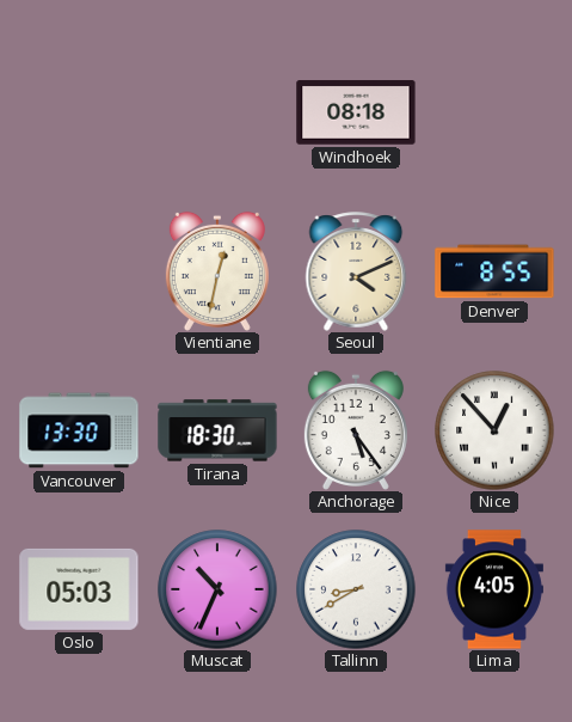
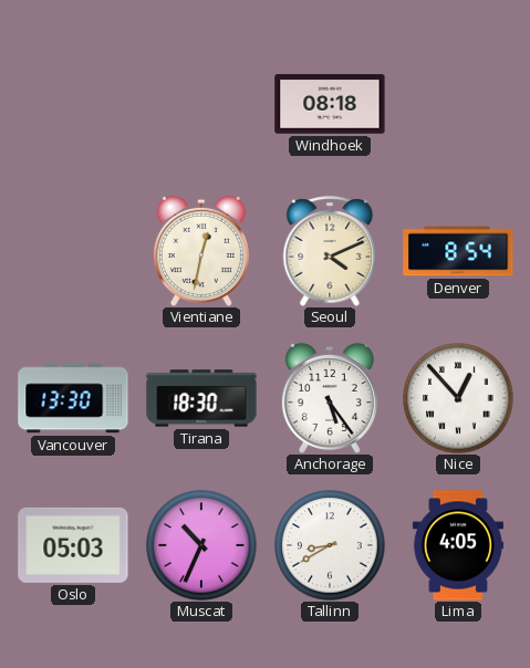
Denver: 8:55 -> 8:54 (458, 251)
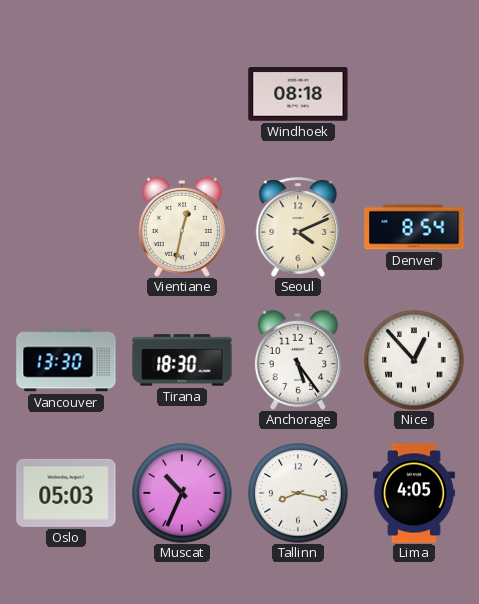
Tallinn: 8:40 -> 8:17 (298, 493)
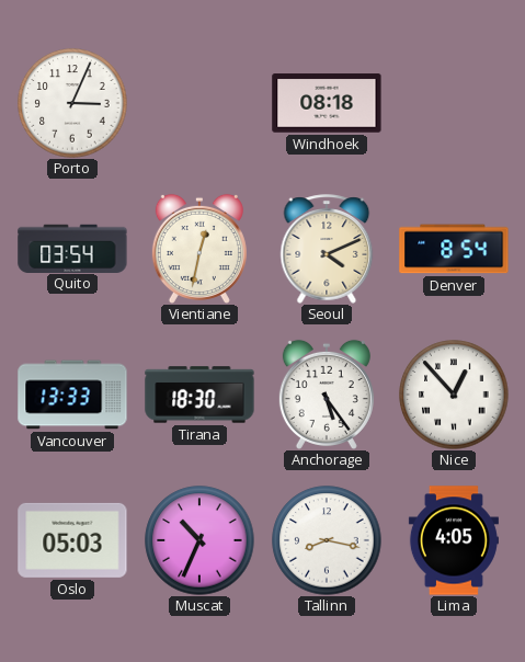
Porto: none -> 3:04 (72, 103)
Quito: none -> 03:54 (72, 248)
Vancouver: 13:30 -> 13:33 (72, 395)
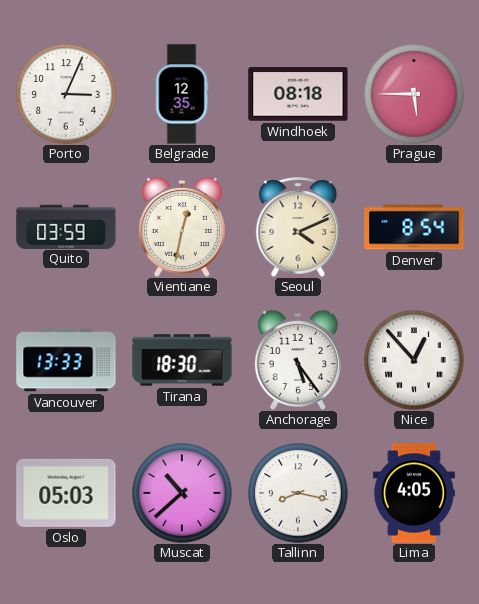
Belgrade: none -> 12:35 (182, 94)
Prague: none -> 5:45 (414, 94)
Quito: 03:54 -> 03:59 (66, 226)
Muscat: 10:34 -> 10:38 (182, 493)
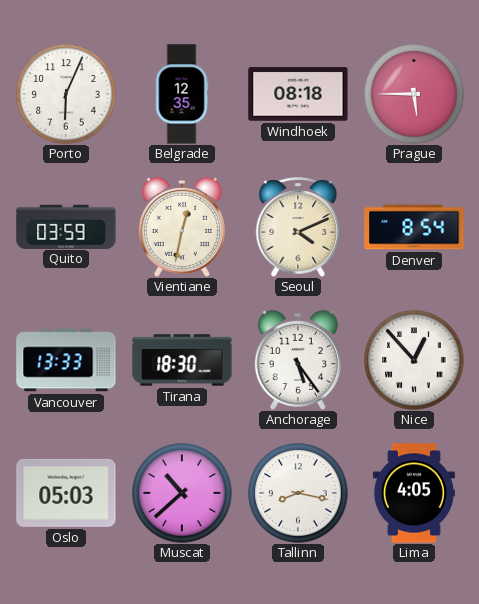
Porto: 3:04 -> 6:04 (66, 94)
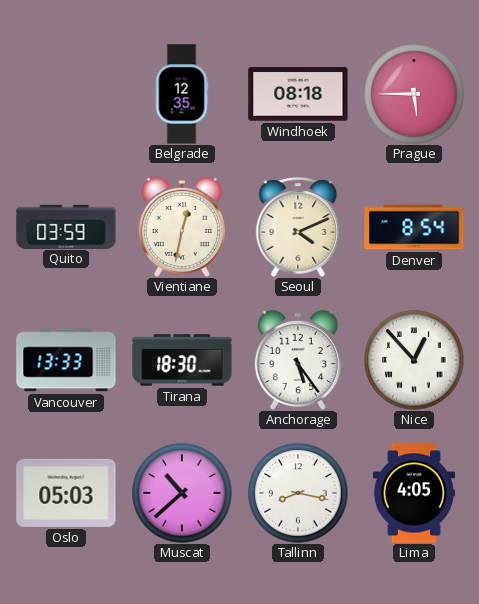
Porto: 6:04 -> none (66, 94)
